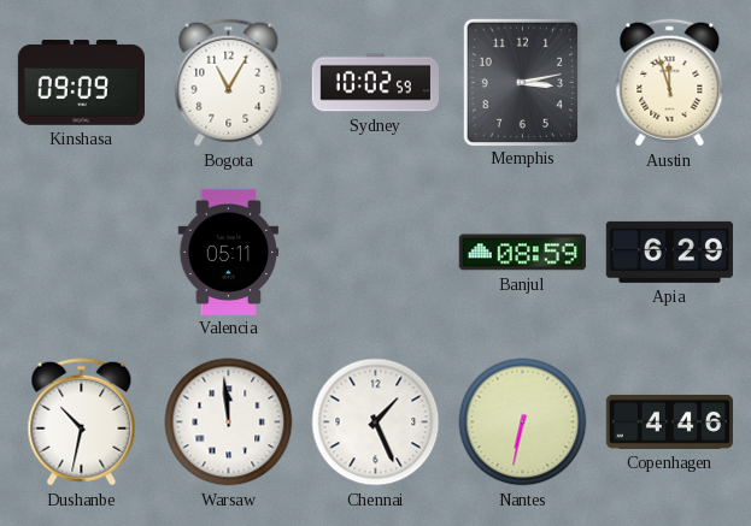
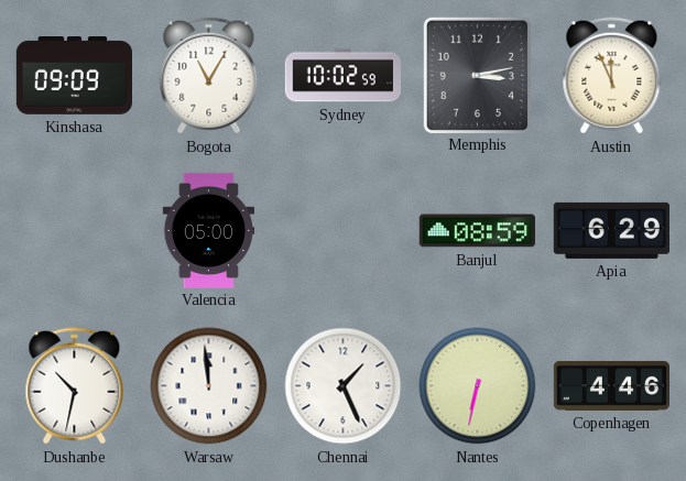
Austin: 11:57 -> 11:56 (612, 76)
Valencia: 05:11 -> 05:00 (209, 230)
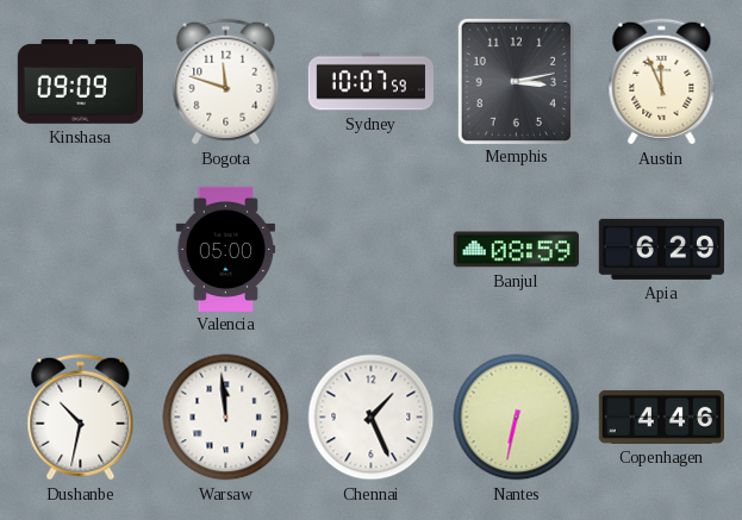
Bogota: 11:05 -> 11:48 (226, 82)
Sydney: 10:02 -> 10:07 (370, 82)
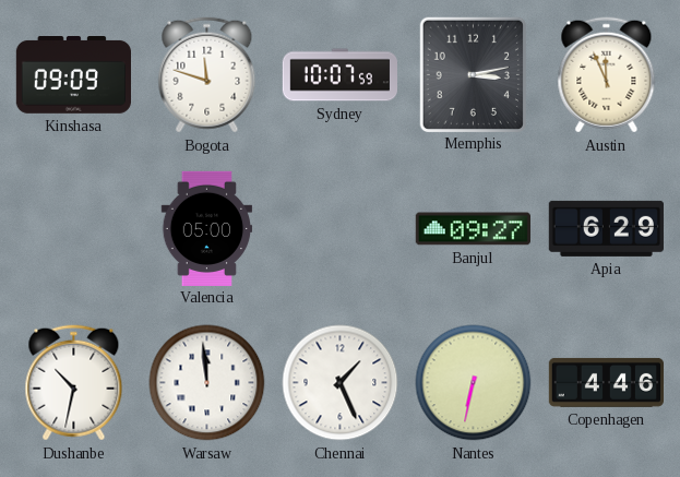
Banjul: 08:59 -> 09:27 (473, 229)
